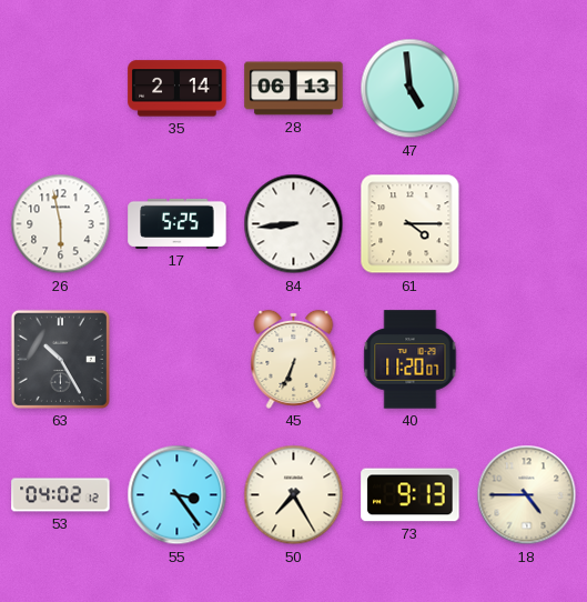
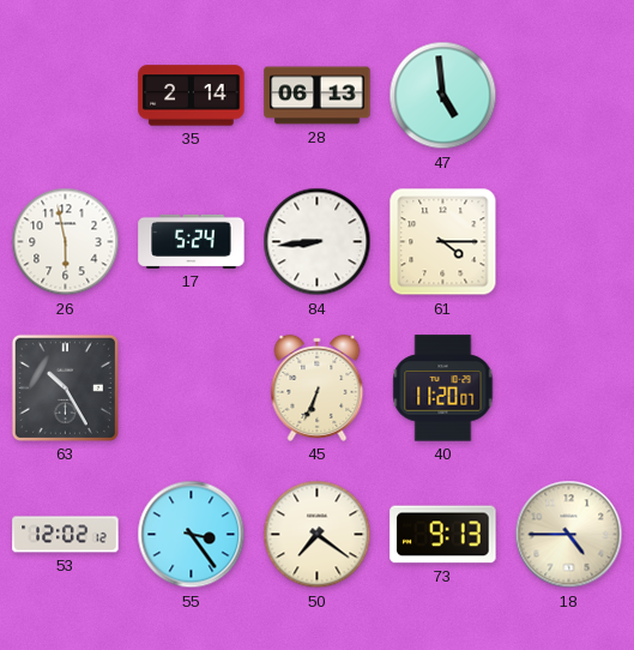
17: 5:25 -> 5:24 (192, 241)
53: 04:02 -> 12:02 (66, 535)
50: 7:25 -> 7:21 (318, 535)
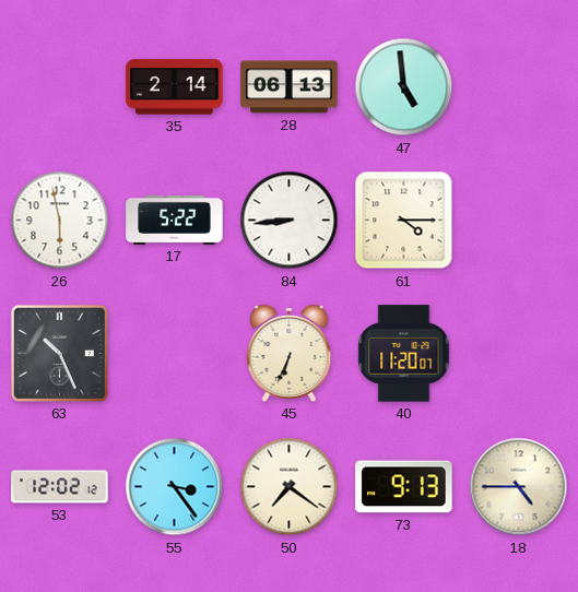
17: 5:24 -> 5:22 (175, 220)
63: 10:25 -> 10:26 (59, 353)
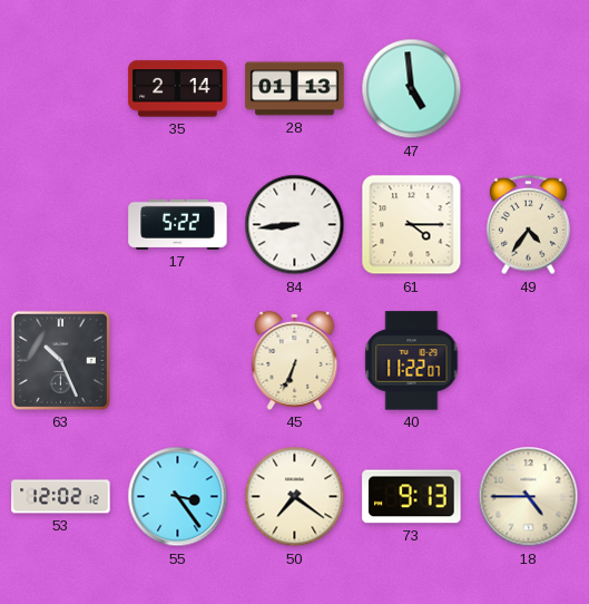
28: 06:13 -> 01:13 (295, 89)
26: 5:58 -> none (60, 221)
49: none -> 4:36 (528, 225)
40: 11:20 -> 11:22 (412, 361)
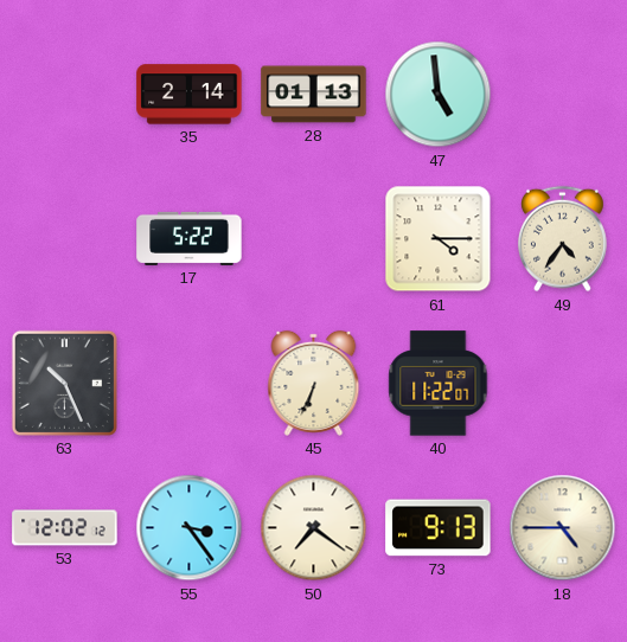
84: 8:44 -> none (295, 225)
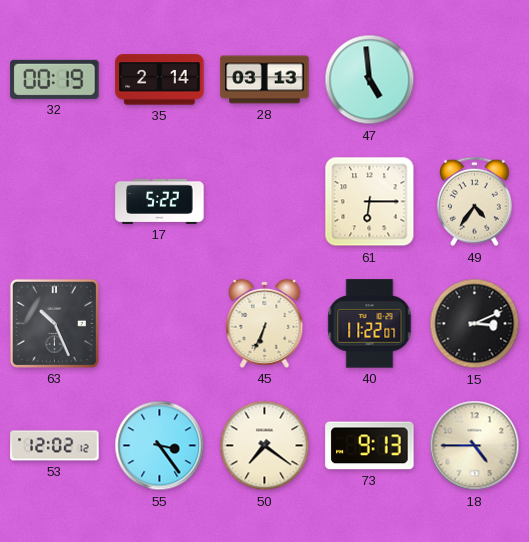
32: none -> 00:19 (55, 79)
28: 01:13 -> 03:13 (265, 80)
61: 4:15 -> 6:15 (370, 202)
15: none -> 3:11 (475, 324)
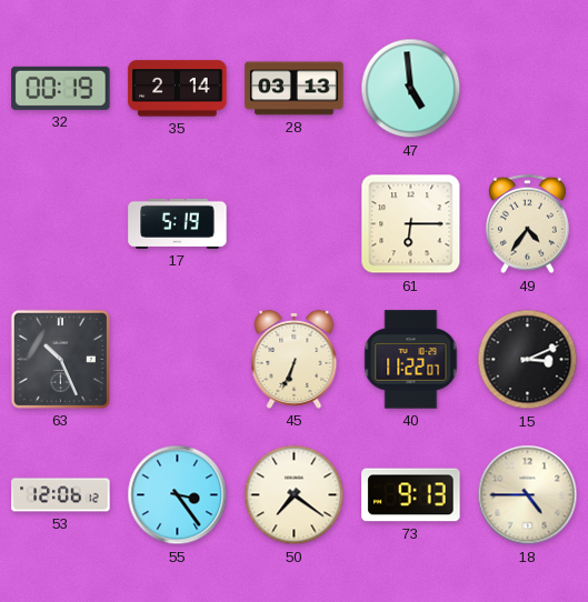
17: 5:22 -> 5:19 (178, 223)
53: 12:02 -> 12:06 (61, 495)
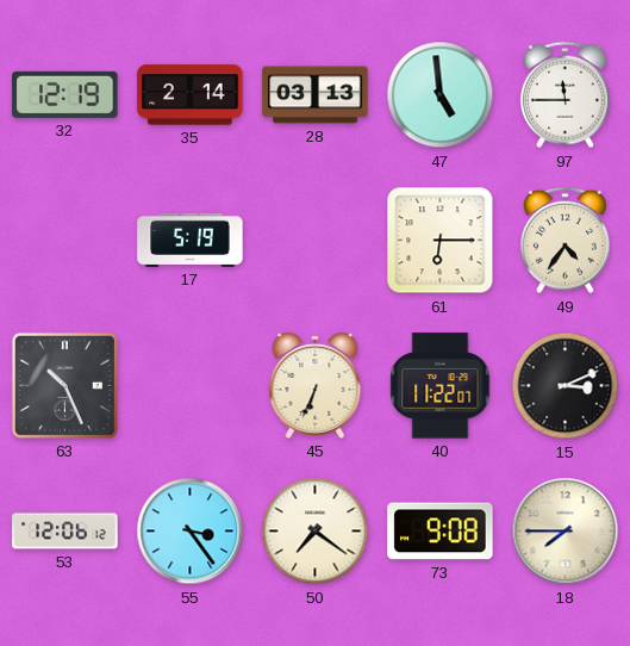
32: 00:19 -> 12:19 (66, 94)
97: none -> 11:45 (564, 95)
73: 9:13 -> 9:08 (441, 532)
18: 4:45 -> 7:45 (566, 532)
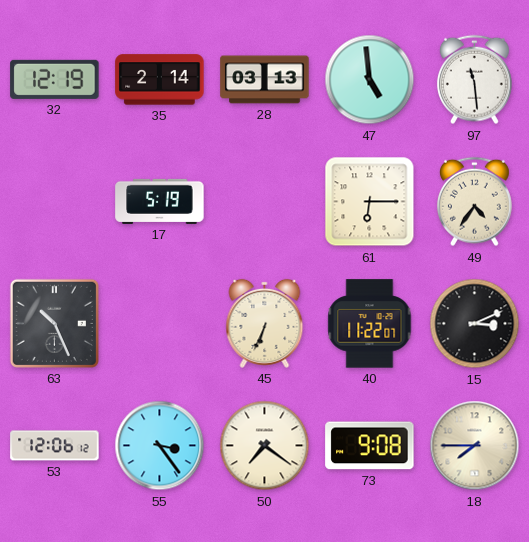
97: 11:45 -> 11:29 (474, 80)
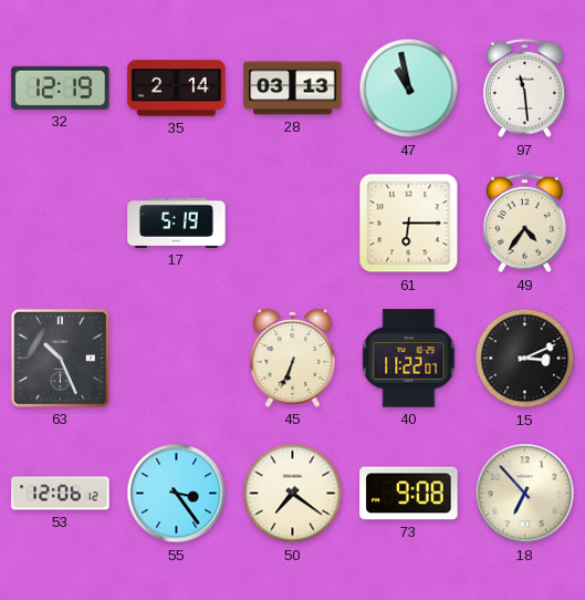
47: 4:59 -> 10:58 (409, 89)
18: 7:45 -> 6:53 (525, 494)
